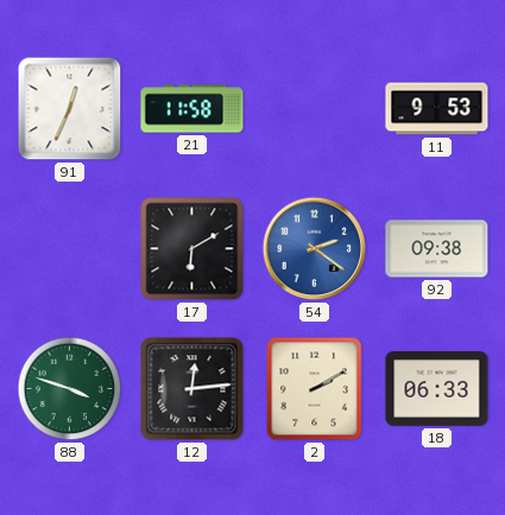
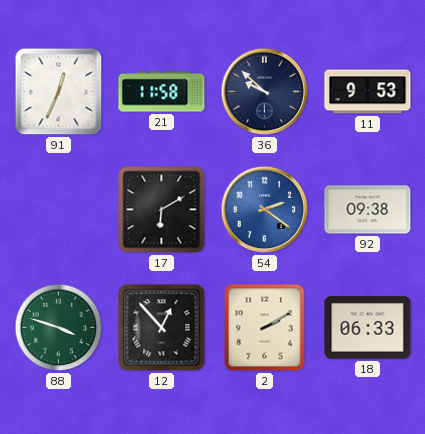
36: none -> 9:52 (265, 92)
12: 12:14 -> 12:53 (162, 328)
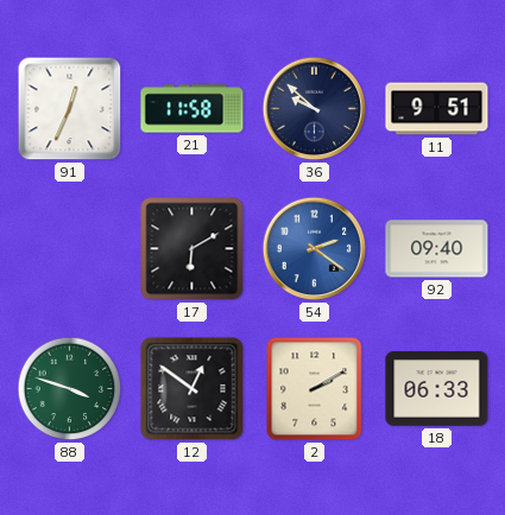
11: 9:53 -> 9:51 (437, 109)
92: 09:38 -> 09:40 (437, 249)
12: 12:53 -> 12:51 (192, 389)
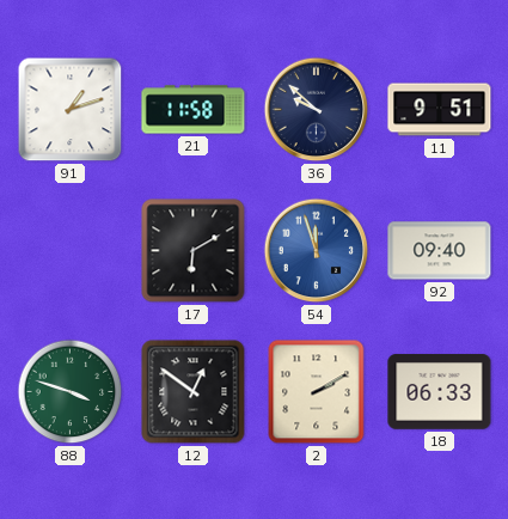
91: 12:34 -> 1:12 (71, 110)
54: 2:21 -> 11:57 (317, 251)
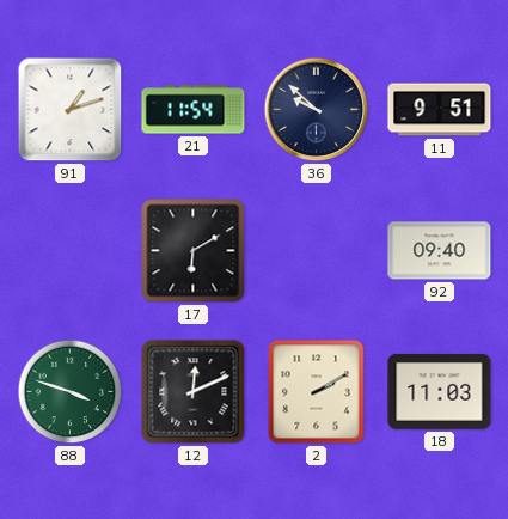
21: 11:58 -> 11:54 (194, 110)
54: 11:57 -> none (317, 251)
12: 12:51 -> 12:11 (194, 392)
18: 06:33 -> 11:03 (440, 392)
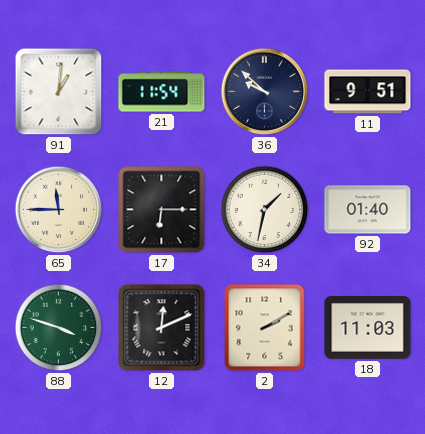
91: 1:12 -> 1:01 (59, 92)
65: none -> 11:45 (59, 210)
17: 6:10 -> 6:15 (162, 210)
34: none -> 1:32 (265, 210)
92: 09:40 -> 01:40 (368, 210)
